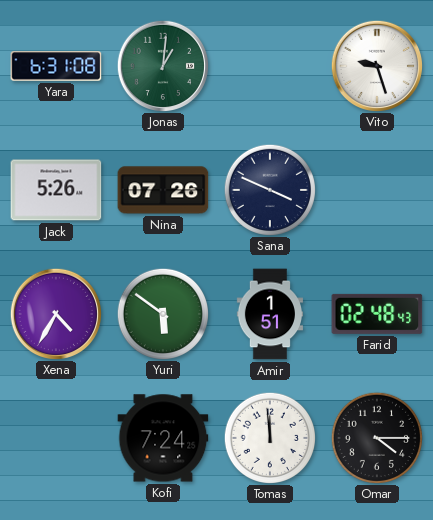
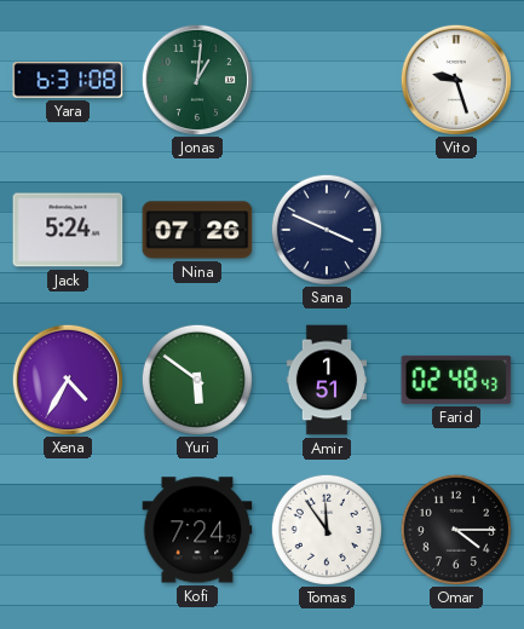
Jack: 5:26 -> 5:24 (68, 230)
Tomas: 11:59 -> 11:54 (326, 529)
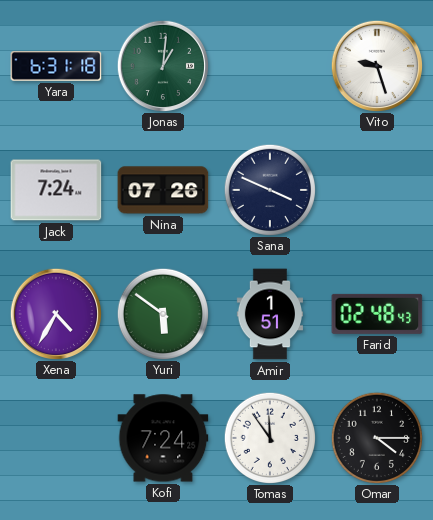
Yara: 6:31:08 -> 6:31:18 (56, 66)
Jack: 5:24 -> 7:24 (56, 190)
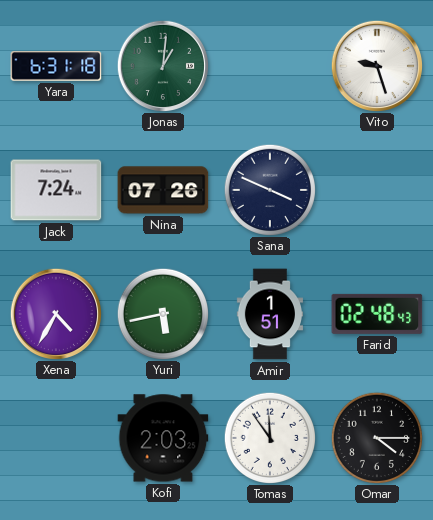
Yuri: 5:51 -> 5:43 (162, 313)
Kofi: 7:24 -> 2:03 (163, 438)
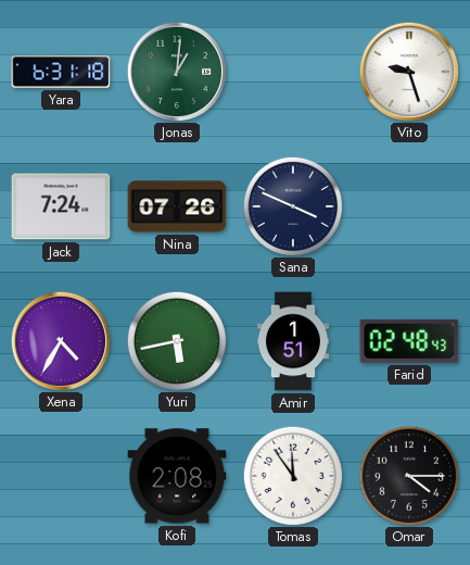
Kofi: 2:03 -> 2:08 (177, 476)
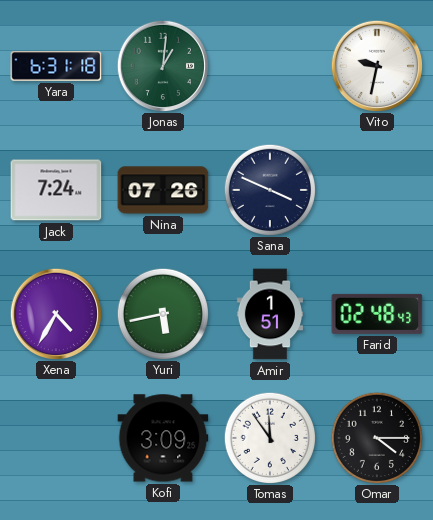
Vito: 9:27 -> 9:32 (376, 65)
Kofi: 2:08 -> 3:09 (163, 438)
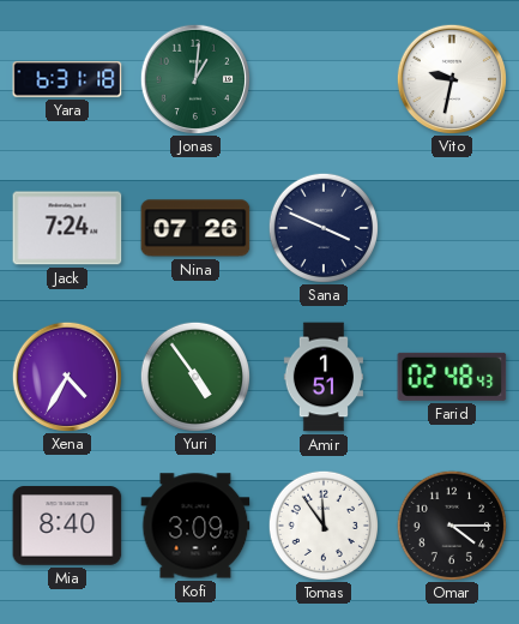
Yuri: 5:43 -> 4:54 (194, 376)
Mia: none -> 8:40 (67, 526)
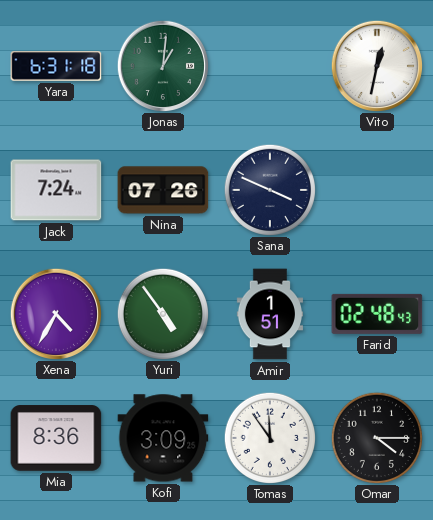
Vito: 9:32 -> 12:32 (376, 65)
Mia: 8:40 -> 8:36 (56, 438)
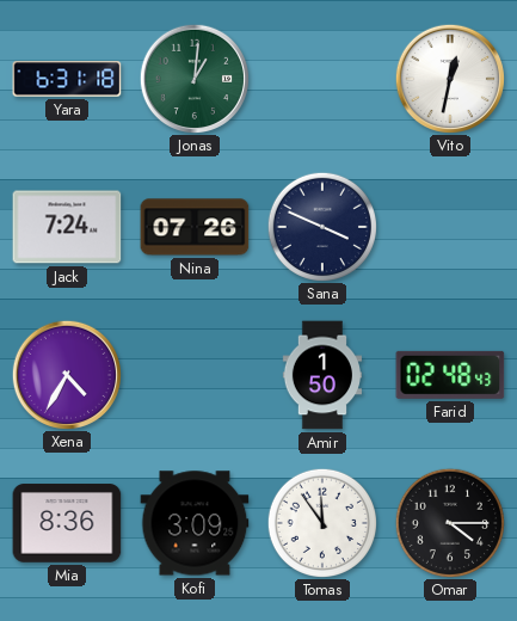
Yuri: 4:54 -> none (162, 313)
Amir: 1:51 -> 1:50 (321, 375)
